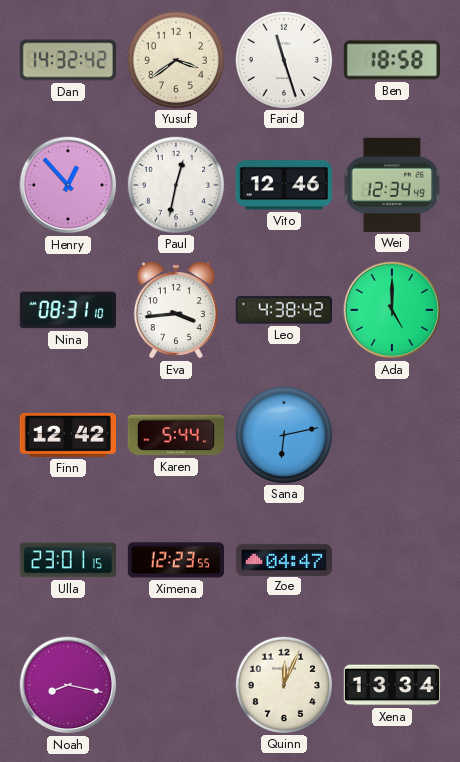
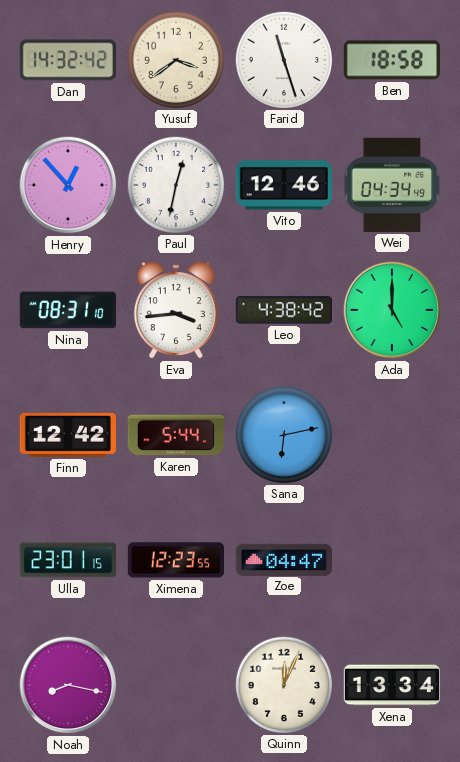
Wei: 12:34 -> 04:34 (392, 185)
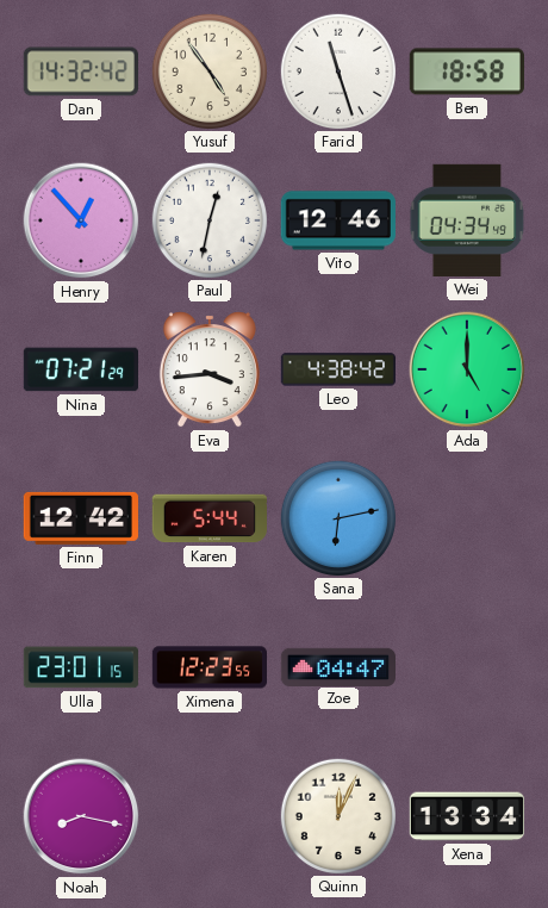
Yusuf: 3:39 -> 4:54 (208, 70)
Nina: 08:31 -> 07:21 (80, 369)
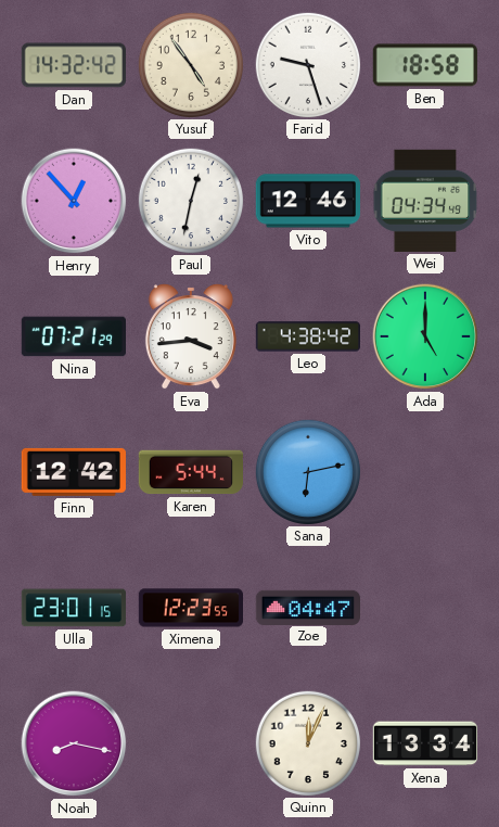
Farid: 11:27 -> 9:27 (307, 64)
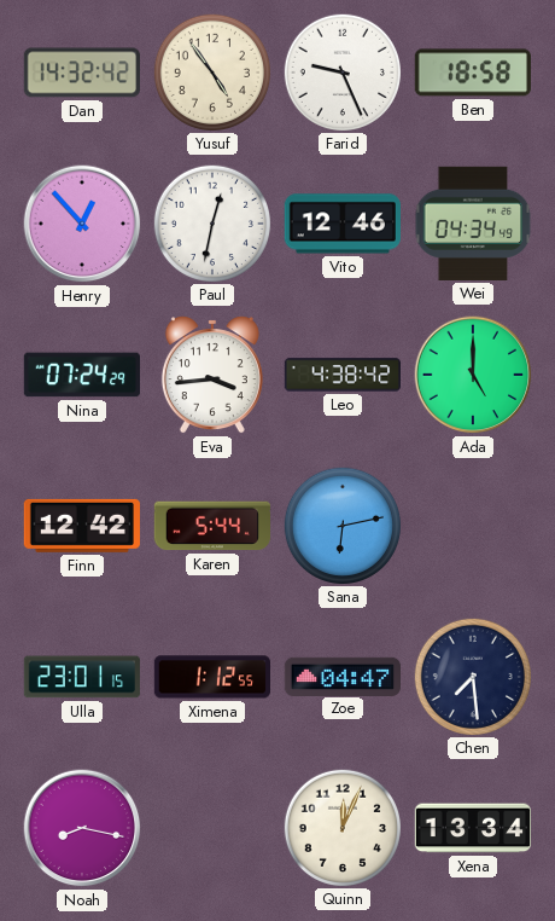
Farid: 9:27 -> 9:26 (341, 71)
Nina: 07:21 -> 07:24 (81, 375)
Ximena: 12:23 -> 1:12 (211, 677)
Chen: none -> 7:29 (472, 676)
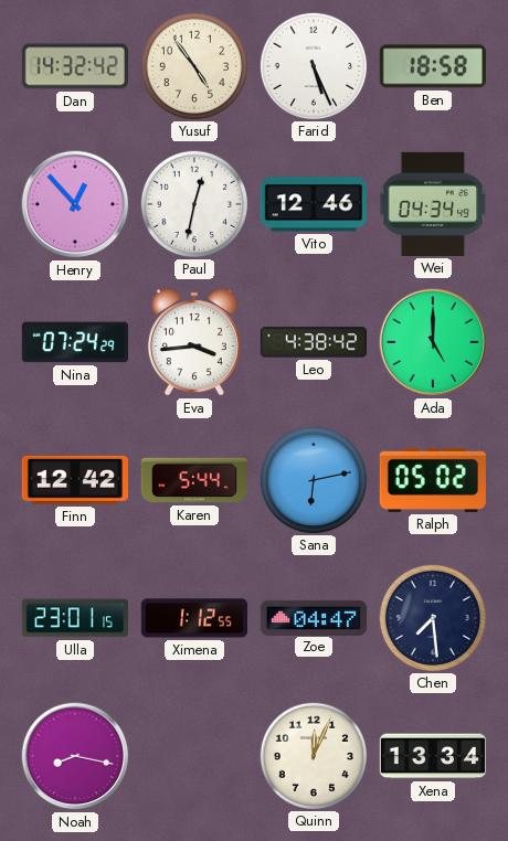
Farid: 9:26 -> 5:26 (313, 65)
Ralph: none -> 05:02 (433, 480)
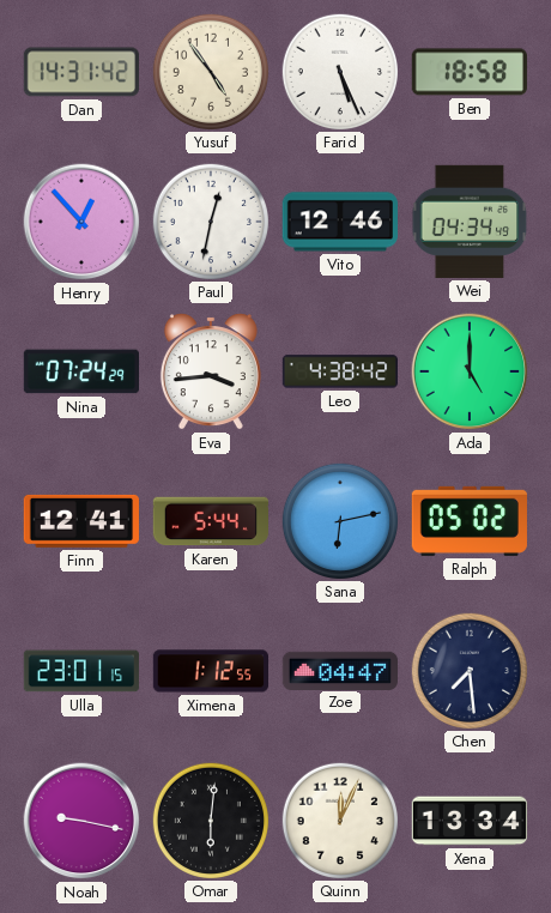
Dan: 14:32 -> 14:31 (80, 72)
Finn: 12:42 -> 12:41 (81, 521)
Noah: 8:17 -> 9:17 (81, 821)
Omar: none -> 6:01 (210, 820)
